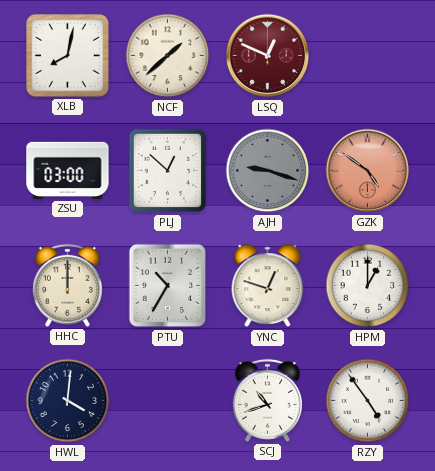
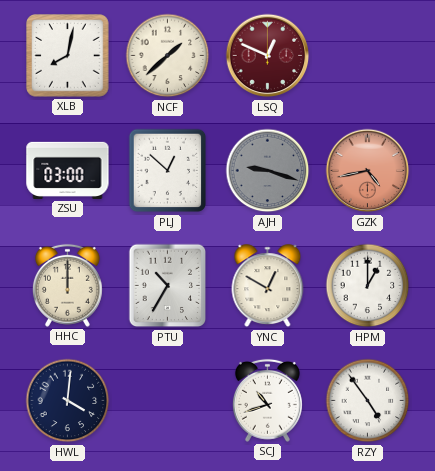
GZK: 4:51 -> 4:43 (368, 171)
YNC: 12:48 -> 12:50 (268, 286)
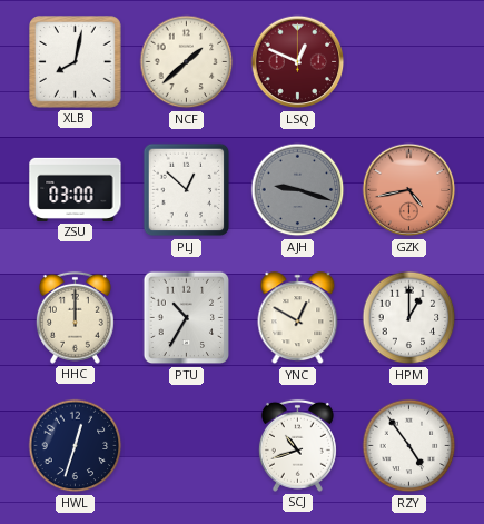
HWL: 4:01 -> 12:33 (76, 446)
